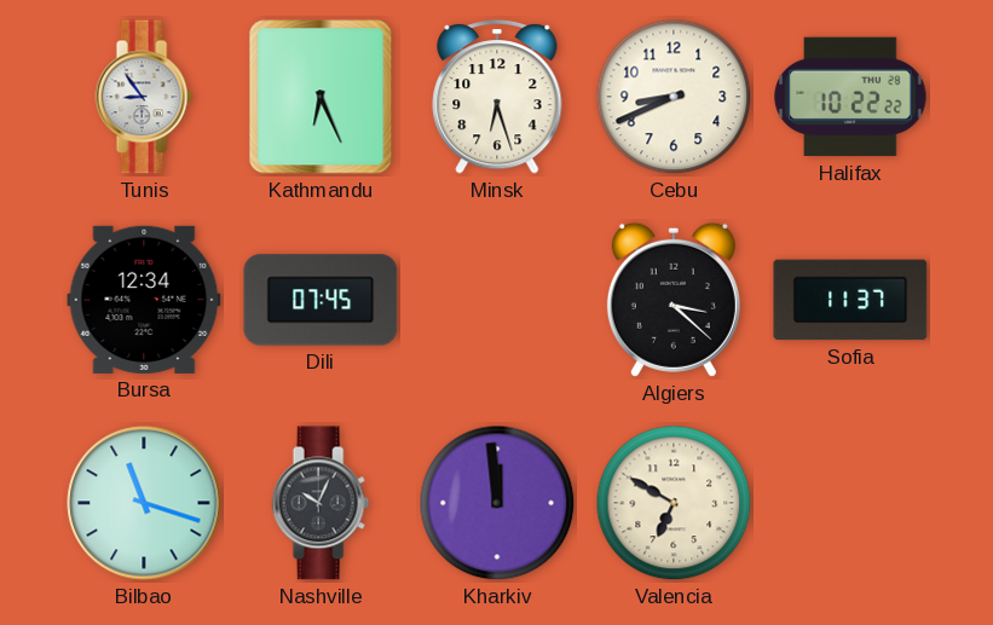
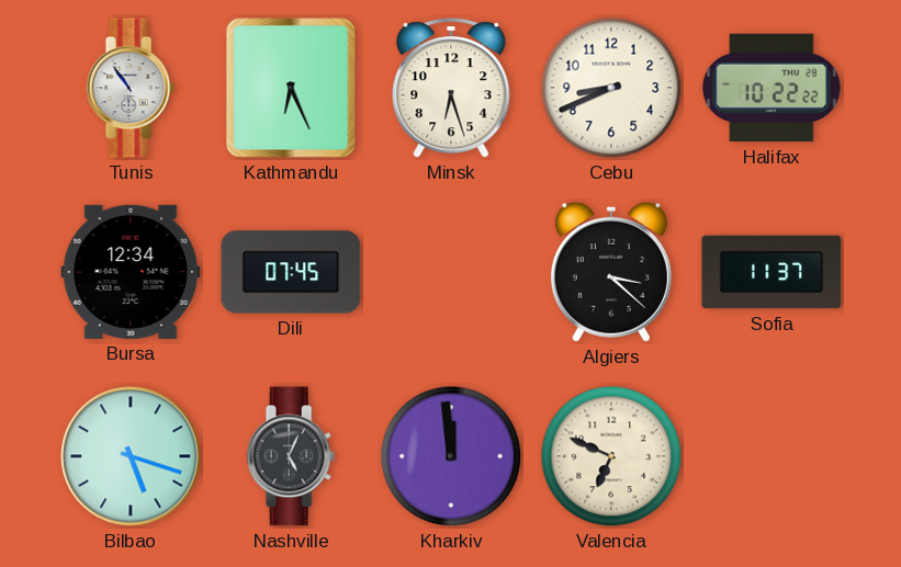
Tunis: 8:54 -> 10:54 (131, 88)
Bilbao: 11:18 -> 5:18 (131, 456)
Nashville: 10:04 -> 5:04 (291, 456)
Valencia: 6:50 -> 6:49 (611, 456)
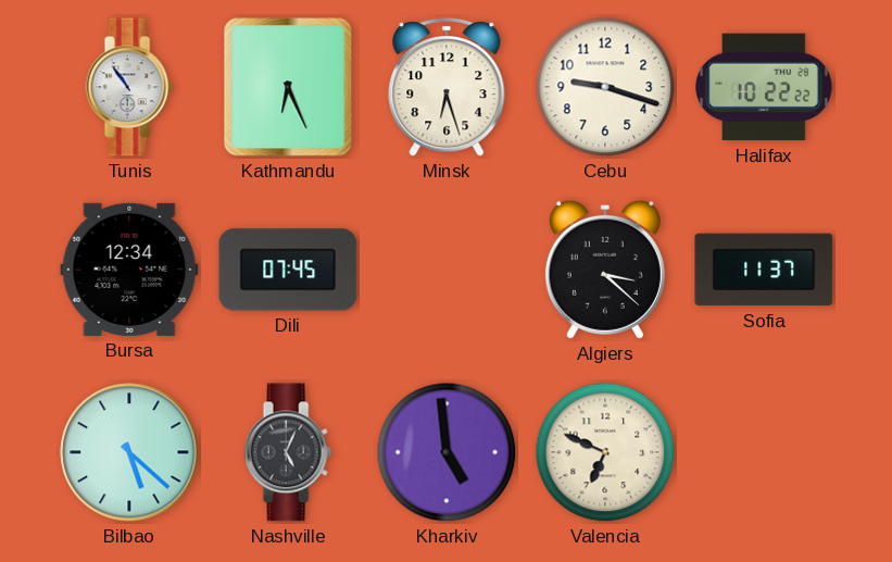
Cebu: 8:41 -> 9:18 (605, 87)
Bilbao: 5:18 -> 5:22 (129, 452)
Kharkiv: 11:59 -> 4:59 (447, 452)
